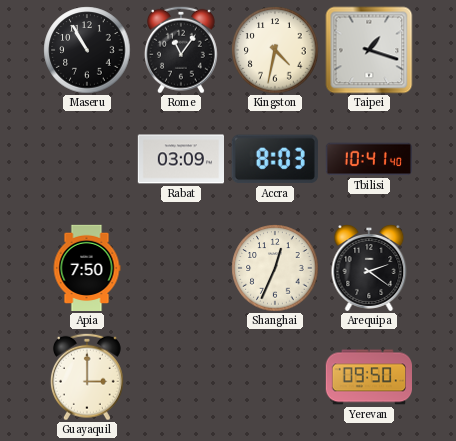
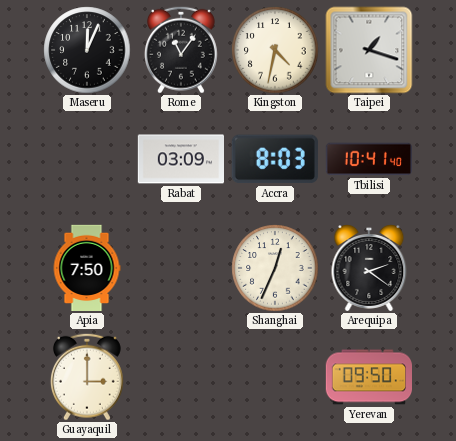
Maseru: 10:55 -> 12:04 (87, 50)
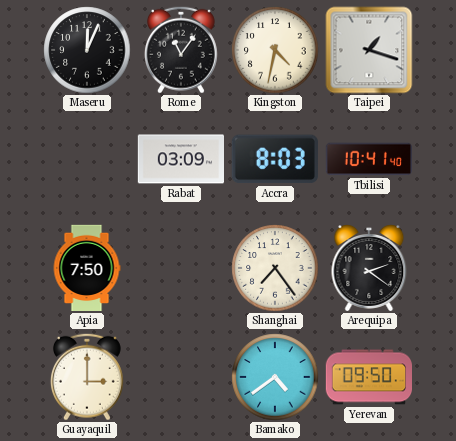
Shanghai: 12:34 -> 7:24 (275, 268)
Bamako: none -> 4:39 (275, 377)
